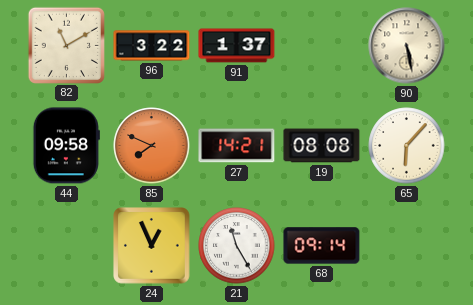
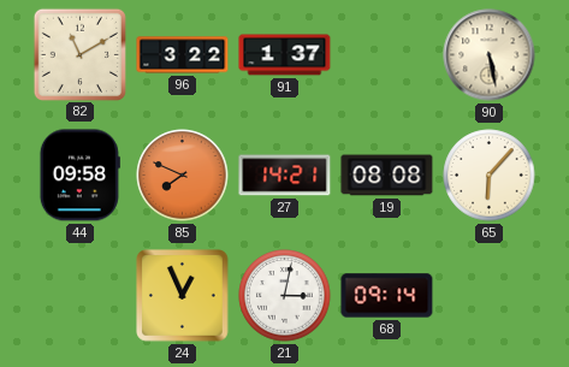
21: 11:25 -> 3:02 (285, 296)
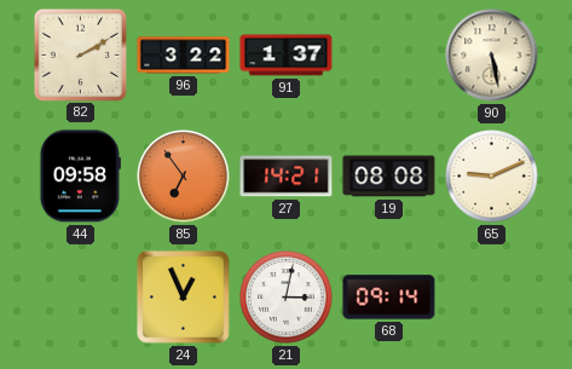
82: 11:10 -> 2:10 (80, 54)
85: 7:49 -> 6:54 (184, 177)
65: 6:07 -> 9:11 (492, 177)
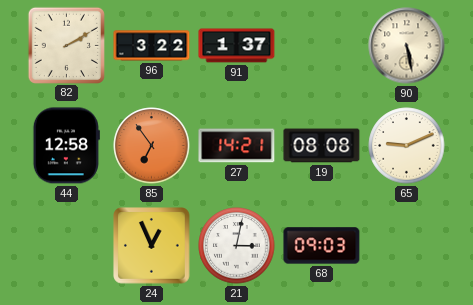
44: 09:58 -> 12:58 (66, 146)
68: 09:14 -> 09:03 (322, 246)
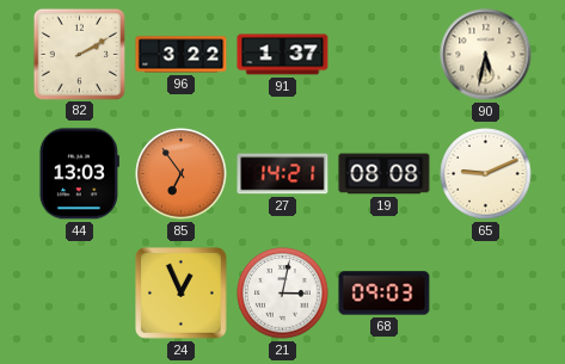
90: 5:28 -> 5:32 (486, 55)
44: 12:58 -> 13:03 (79, 174)
